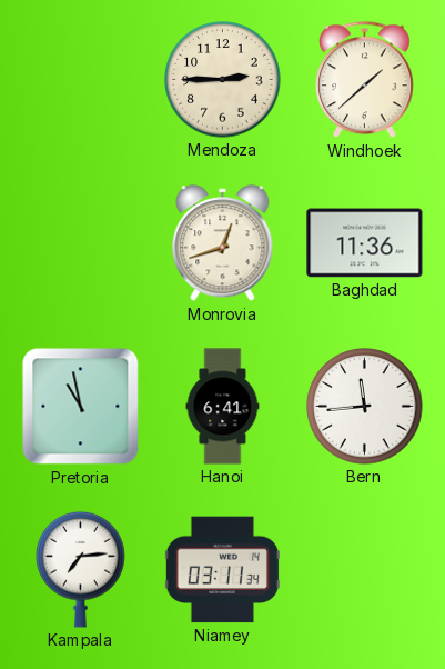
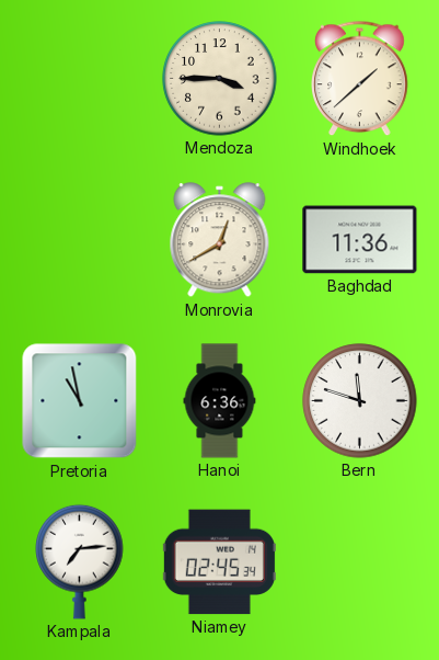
Mendoza: 2:45 -> 3:45 (220, 79)
Monrovia: 12:42 -> 12:40 (220, 240)
Hanoi: 6:41 -> 6:36 (220, 401)
Bern: 11:44 -> 11:48 (360, 401)
Niamey: 03:11 -> 02:45 (219, 562)
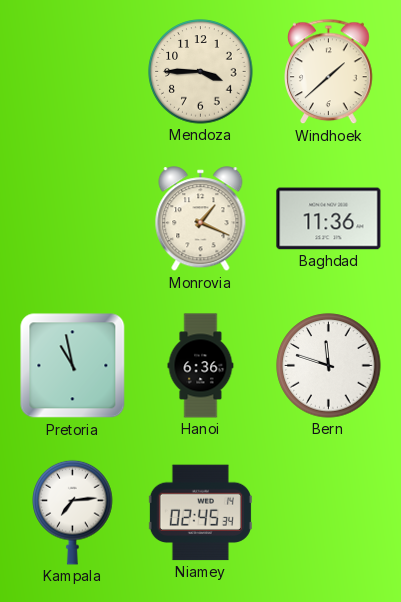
Monrovia: 12:40 -> 1:19 (201, 219)
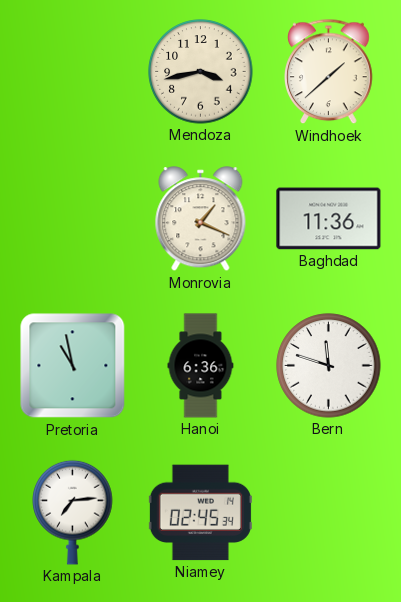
Mendoza: 3:45 -> 3:43 (201, 72)
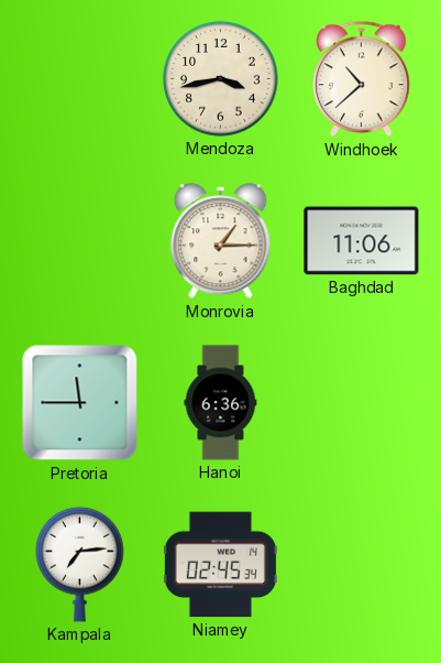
Windhoek: 1:38 -> 10:38 (362, 79)
Monrovia: 1:19 -> 1:15 (221, 241)
Baghdad: 11:36 -> 11:06 (362, 241)
Pretoria: 10:58 -> 11:45 (80, 403)
Bern: 11:48 -> none (329, 366)
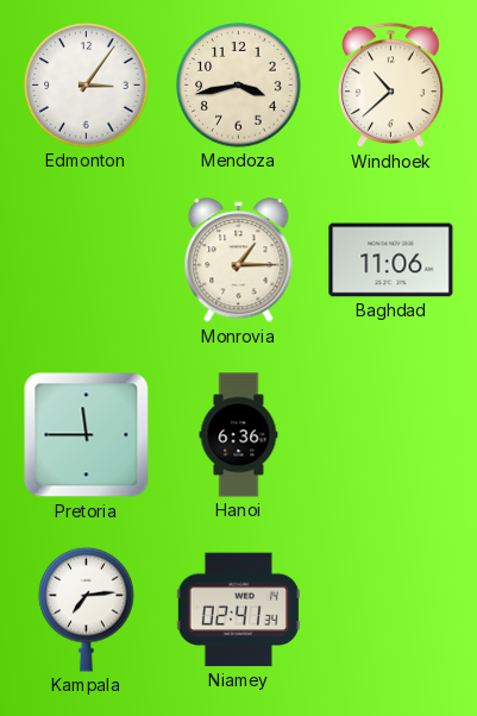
Edmonton: none -> 3:06 (87, 86)
Niamey: 02:45 -> 02:41 (238, 610)
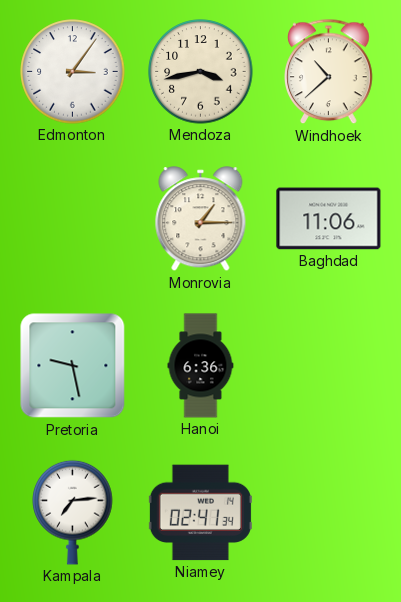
Pretoria: 11:45 -> 9:28 (73, 366)
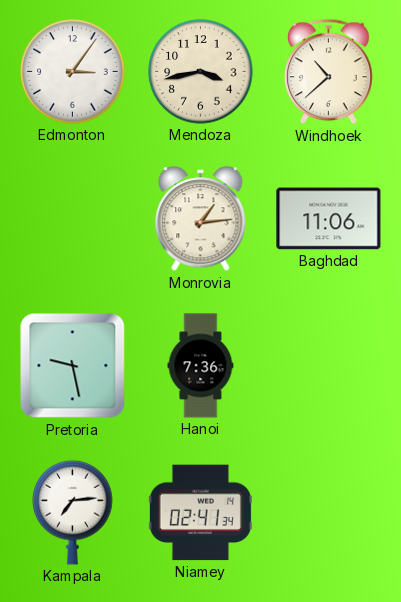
Monrovia: 1:15 -> 1:14 (201, 219)
Hanoi: 6:36 -> 7:36 (201, 366)
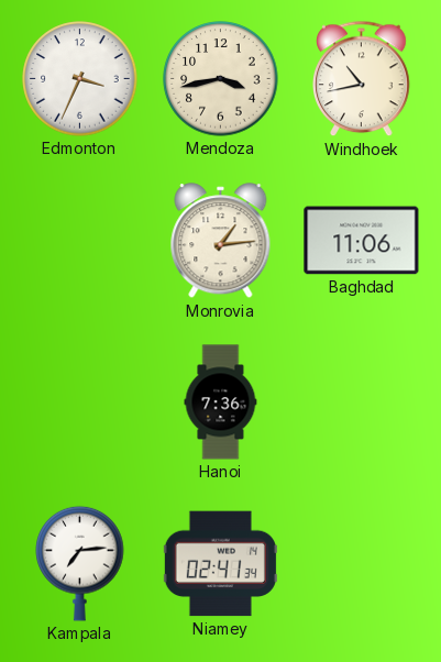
Edmonton: 3:06 -> 3:34 (80, 79)
Windhoek: 10:38 -> 10:43 (362, 79)
Pretoria: 9:28 -> none (73, 366)
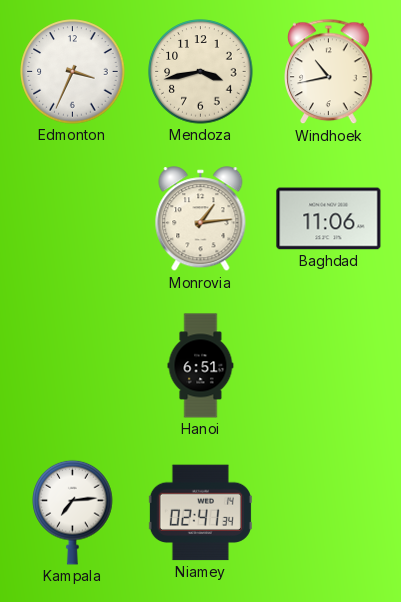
Hanoi: 7:36 -> 6:51 (201, 366)
